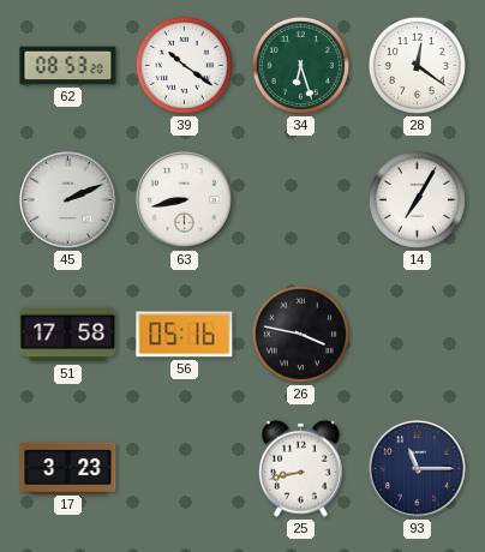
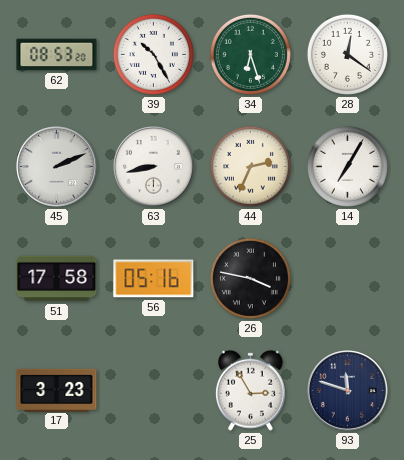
39: 10:21 -> 10:25 (153, 54)
44: none -> 2:34 (250, 166)
25: 8:43 -> 2:55 (250, 390)
93: 11:15 -> 11:48 (348, 391)
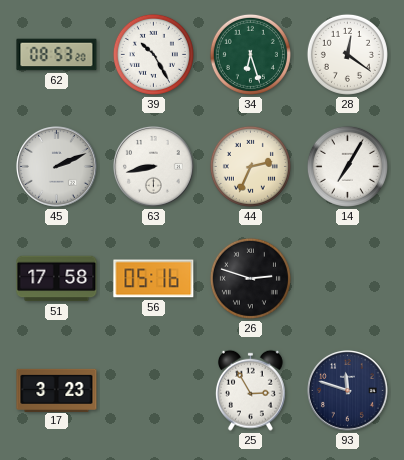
26: 3:47 -> 2:48 (250, 278)
